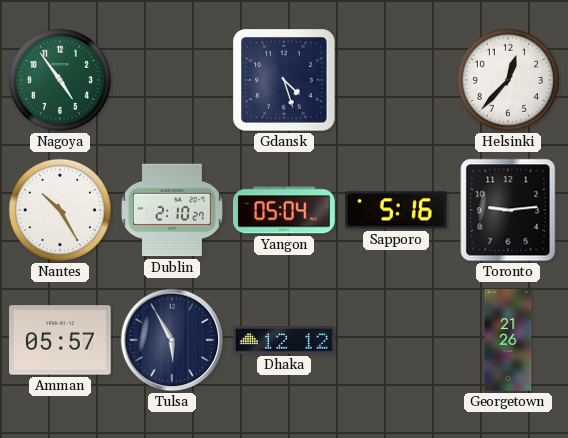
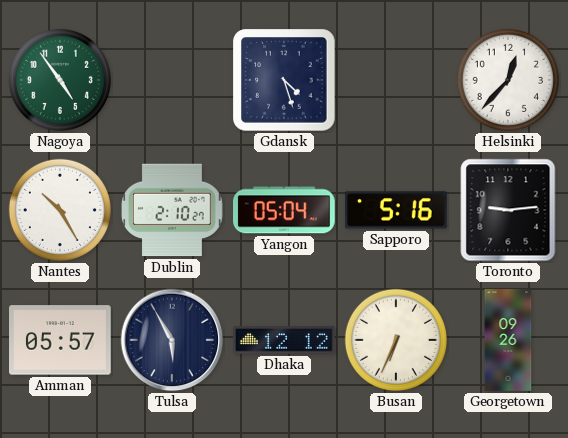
Busan: none -> 6:34 (396, 340)
Georgetown: 21:26 -> 09:26 (508, 340)
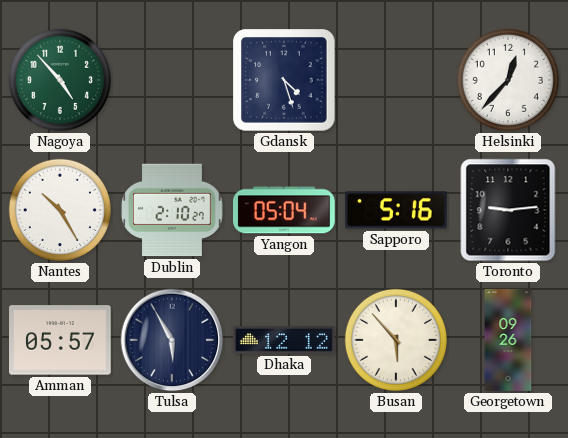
Nagoya: 4:54 -> 4:53 (60, 80)
Busan: 6:34 -> 5:53 (396, 340)
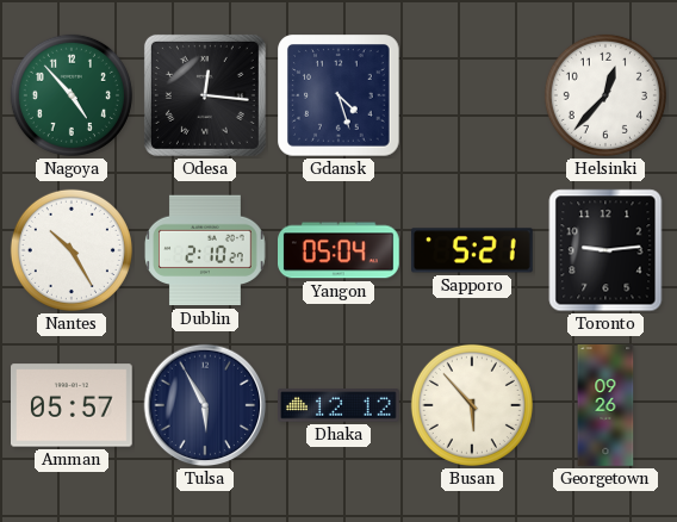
Odesa: none -> 12:16 (205, 95)
Sapporo: 5:16 -> 5:21 (473, 250)
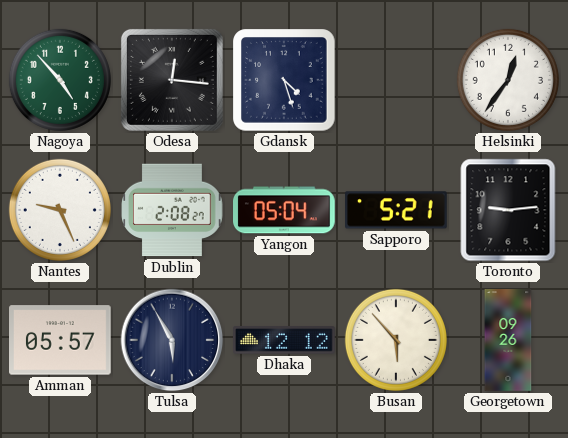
Helsinki: 12:37 -> 12:36 (508, 80)
Nantes: 10:25 -> 9:26 (60, 210)
Dublin: 2:10 -> 2:08 (173, 210)
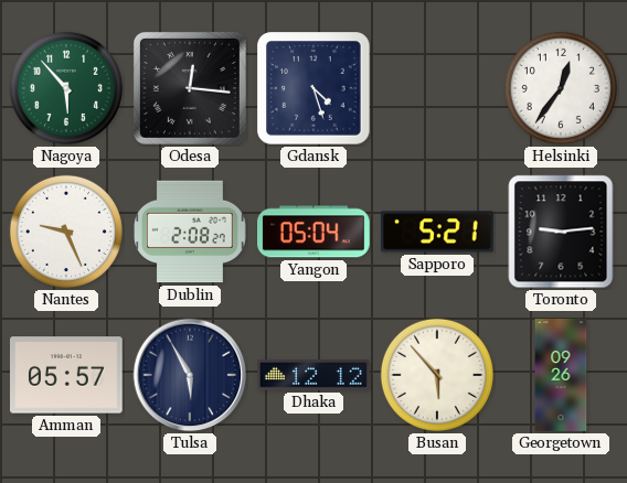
Nagoya: 4:53 -> 5:53 (66, 88)
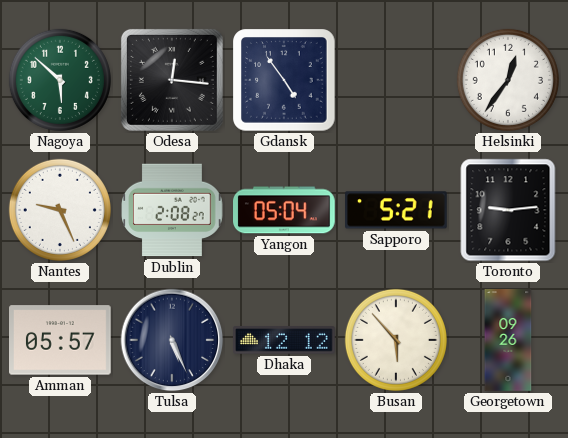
Nagoya: 5:53 -> 5:52 (60, 80)
Gdansk: 4:27 -> 4:54 (284, 80)
Tulsa: 5:55 -> 5:26 (172, 340)
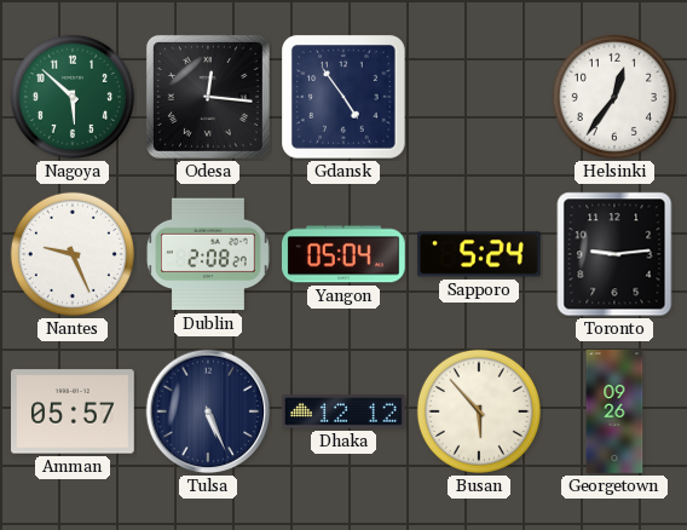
Sapporo: 5:21 -> 5:24 (480, 254)
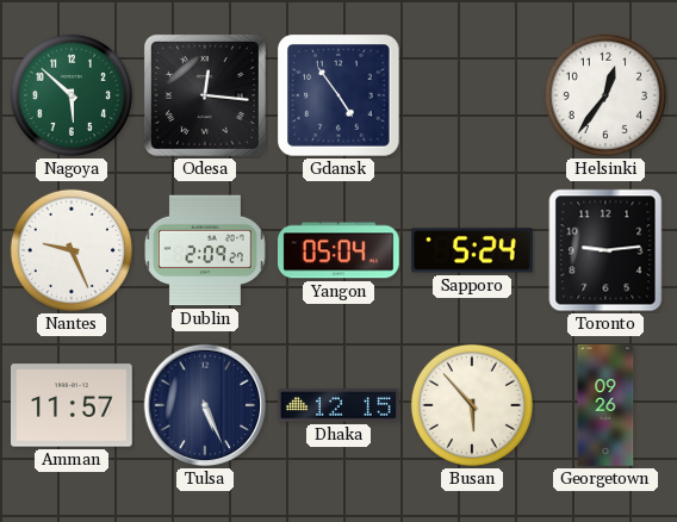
Dublin: 2:08 -> 2:09 (206, 250)
Amman: 05:57 -> 11:57 (73, 405)
Dhaka: 12:12 -> 12:15 (340, 405)
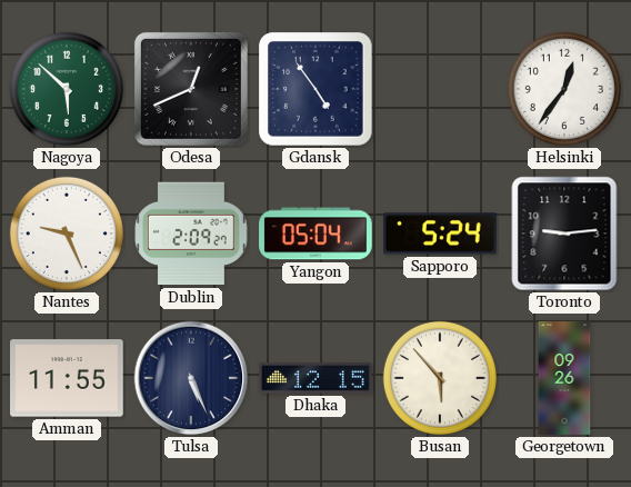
Odesa: 12:16 -> 12:41 (191, 89)
Amman: 11:57 -> 11:55 (68, 378)
